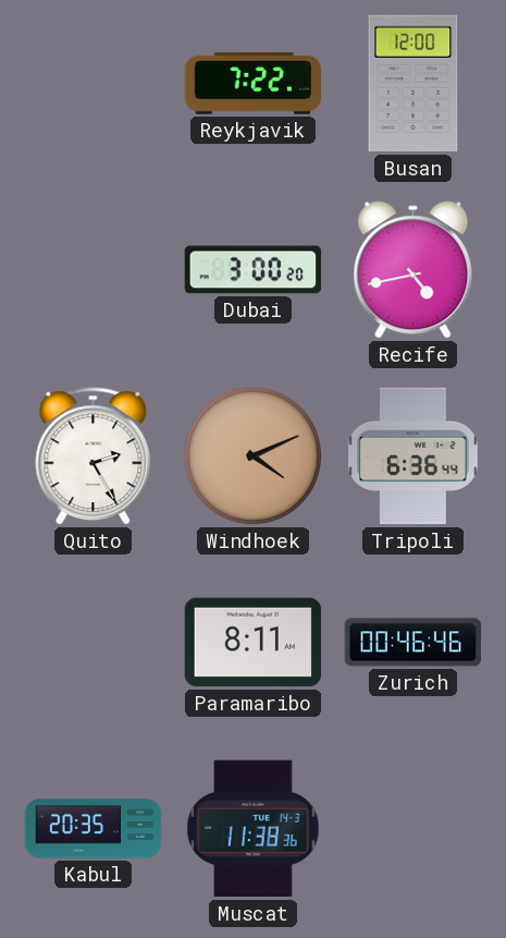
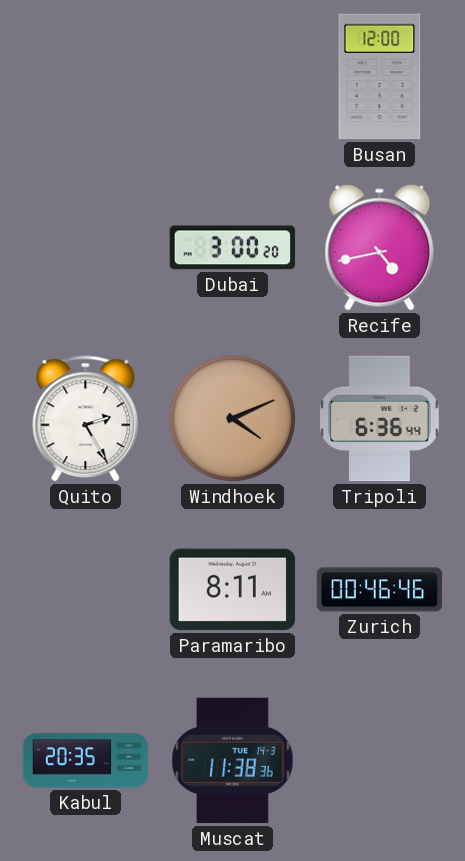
Reykjavik: 7:22 -> none (254, 84)
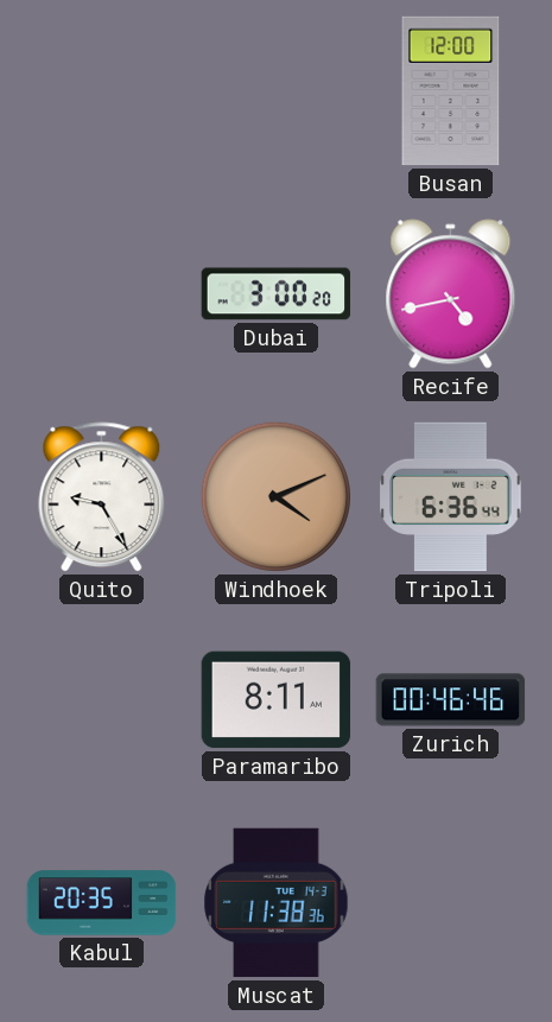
Quito: 2:25 -> 9:25 (102, 497)
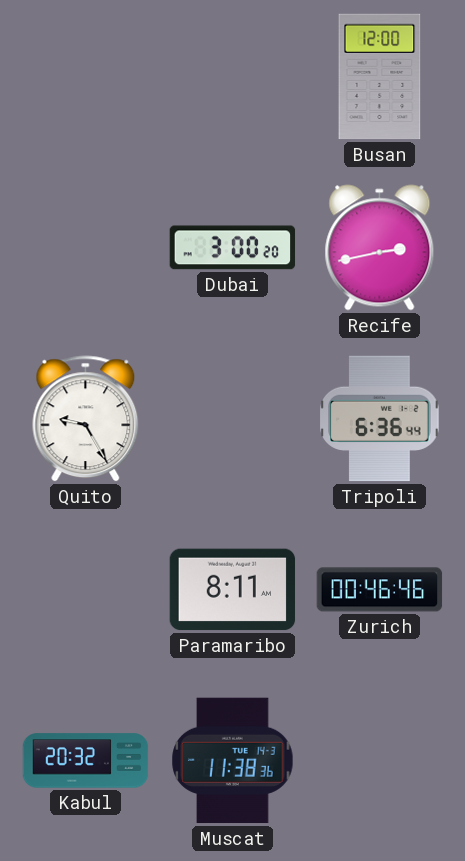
Recife: 4:43 -> 2:43 (380, 248)
Windhoek: 4:11 -> none (275, 496)
Kabul: 20:35 -> 20:32 (86, 761)
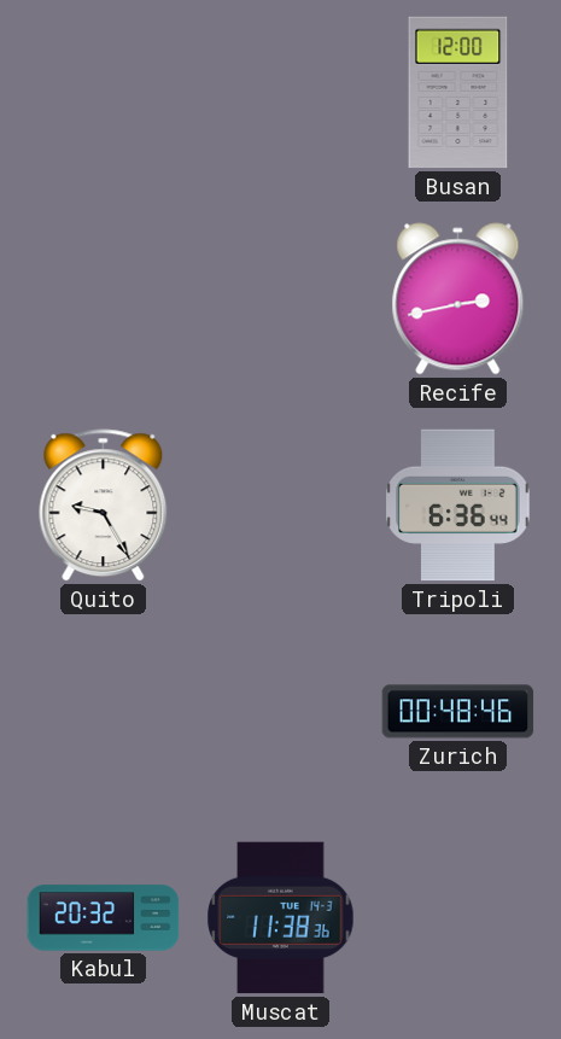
Dubai: 3:00 -> none (233, 248)
Paramaribo: 8:11 -> none (233, 590)
Zurich: 00:46 -> 00:48 (458, 712)
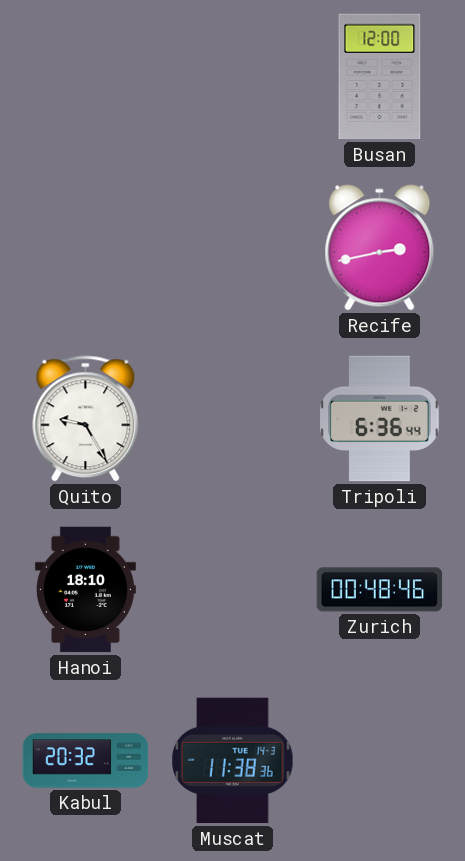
Hanoi: none -> 18:10 (85, 590)
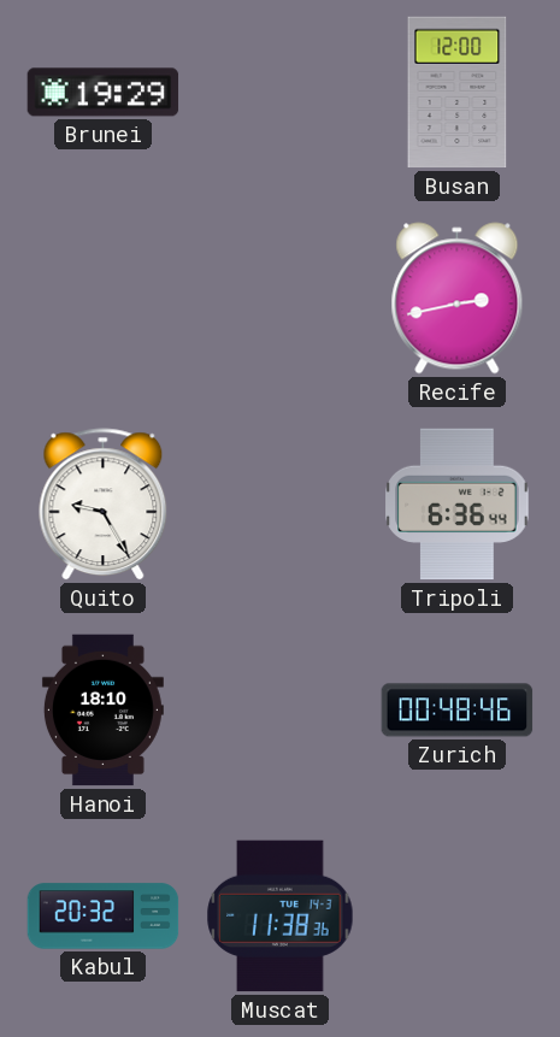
Brunei: none -> 19:29 (104, 93)
